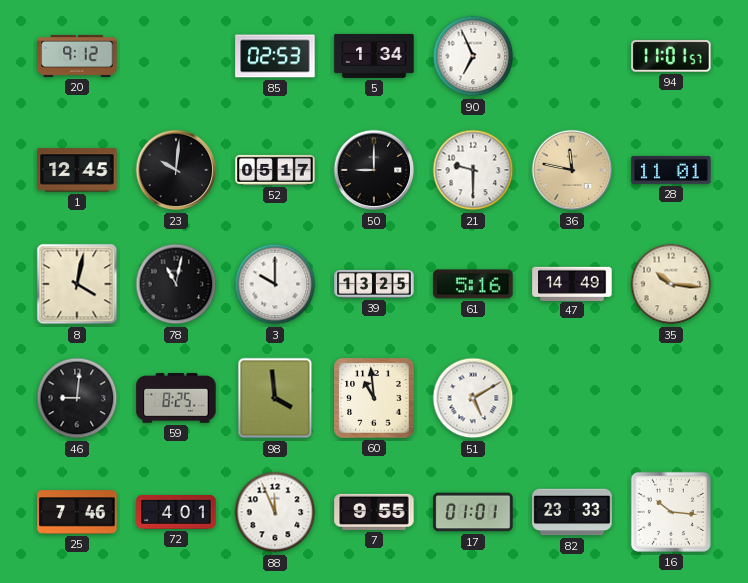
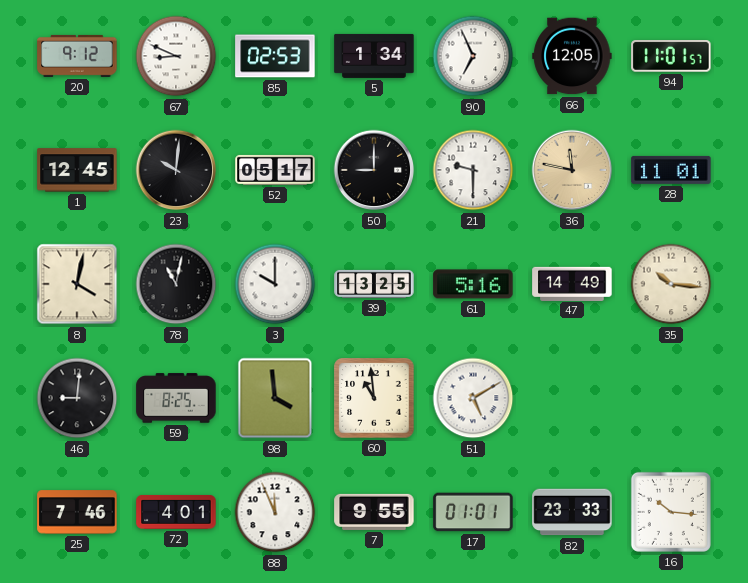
67: none -> 8:49 (176, 56)
66: none -> 12:05 (572, 56)
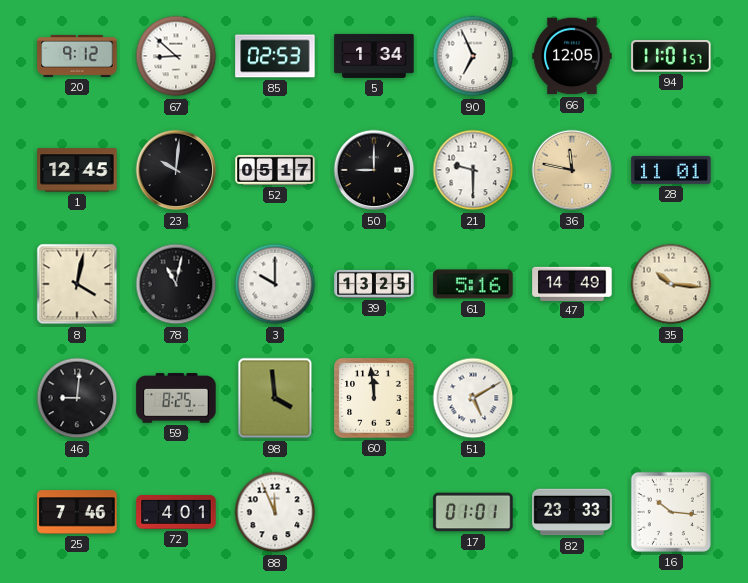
67: 8:49 -> 8:52 (176, 56)
60: 10:59 -> 11:59 (374, 398)
7: 9:55 -> none (374, 512)
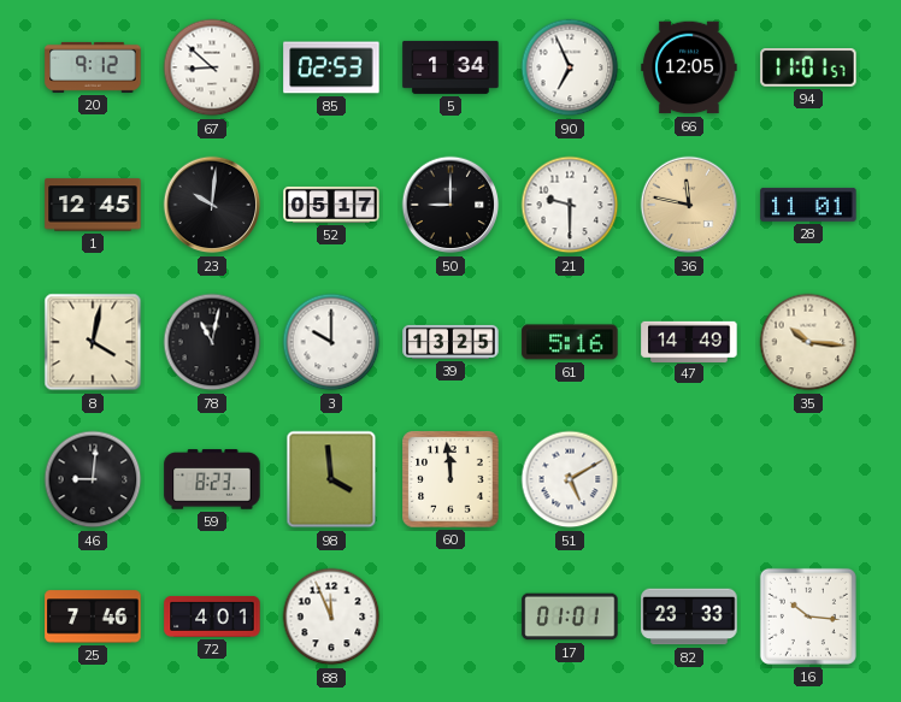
59: 8:25 -> 8:23 (212, 479)
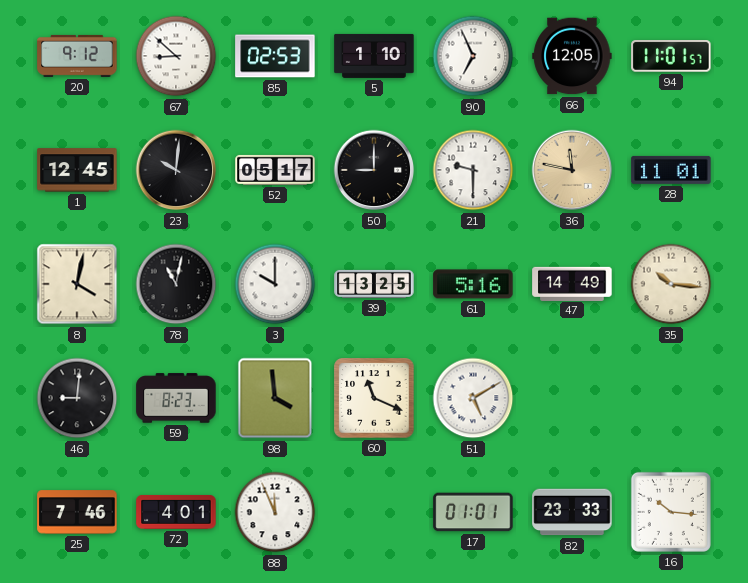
5: 1:34 -> 1:10 (374, 56)
60: 11:59 -> 11:19 (374, 398)
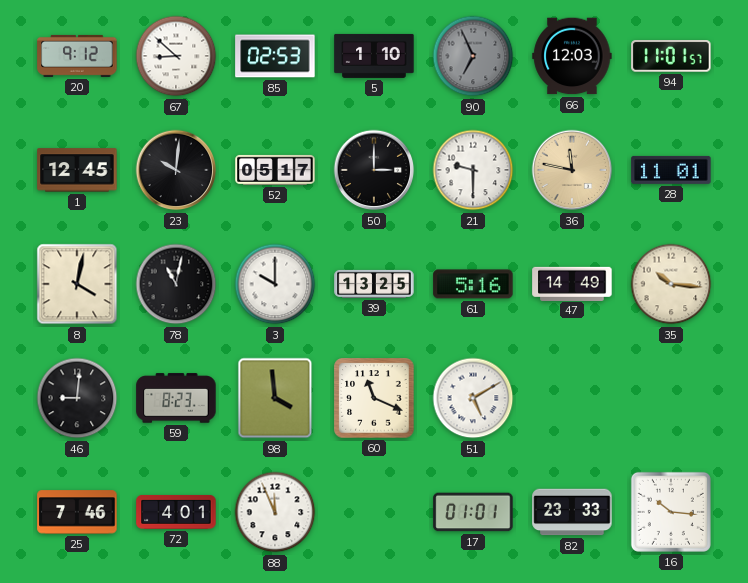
90 dial: white -> grey (473, 56)
66: 12:05 -> 12:03 (572, 56)
50: 9:00 -> 3:00 (374, 170)
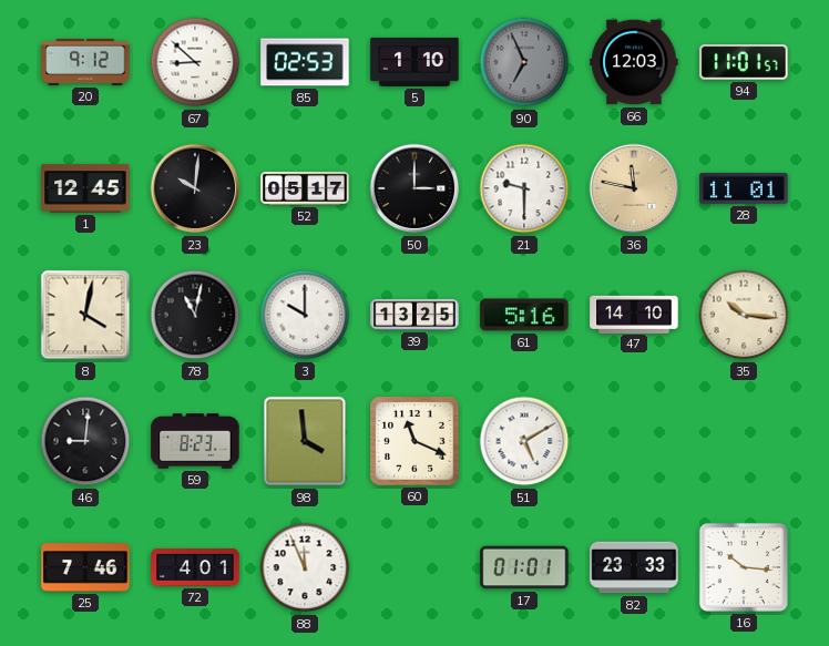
47: 14:49 -> 14:10 (634, 314)
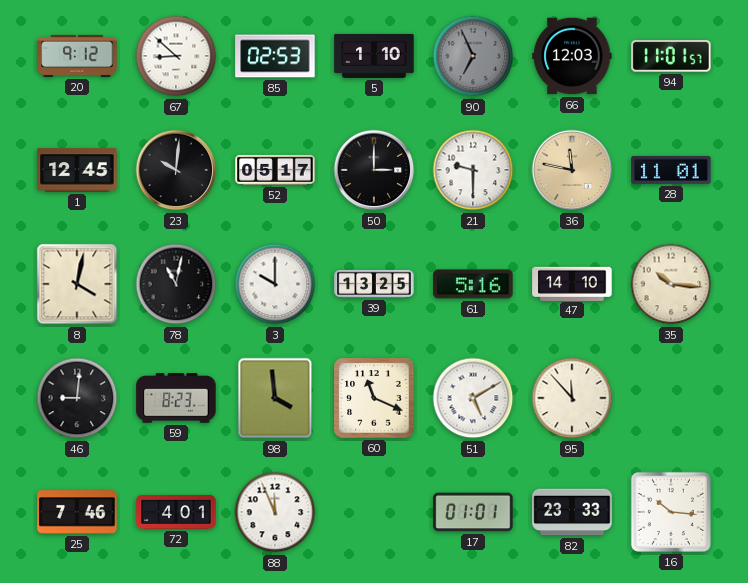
95: none -> 11:53 (572, 398)
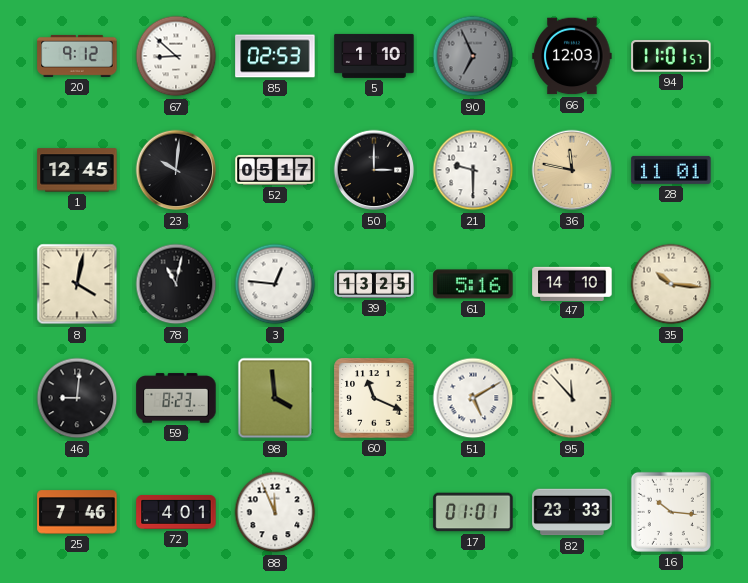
3: 10:00 -> 12:46 (275, 284)
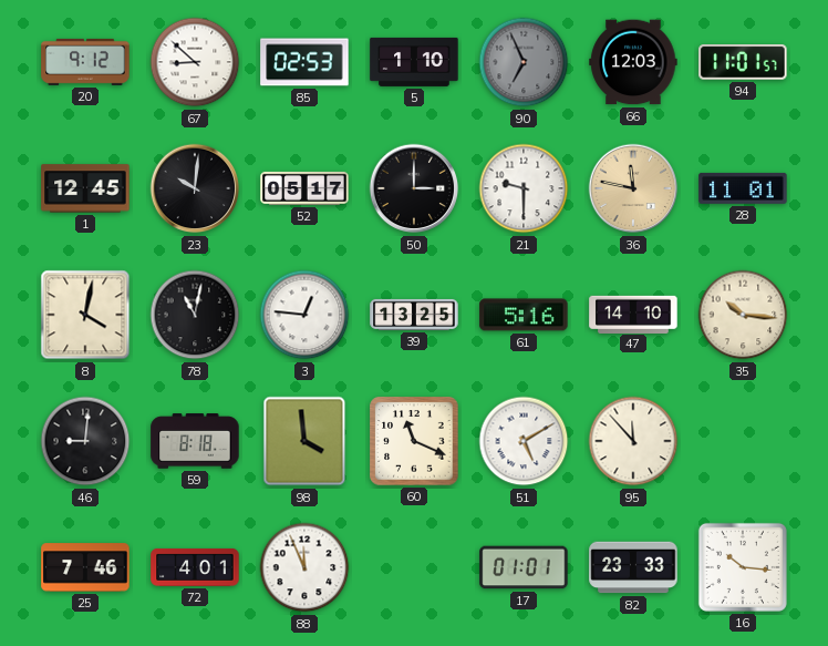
59: 8:23 -> 8:18 (195, 441)
